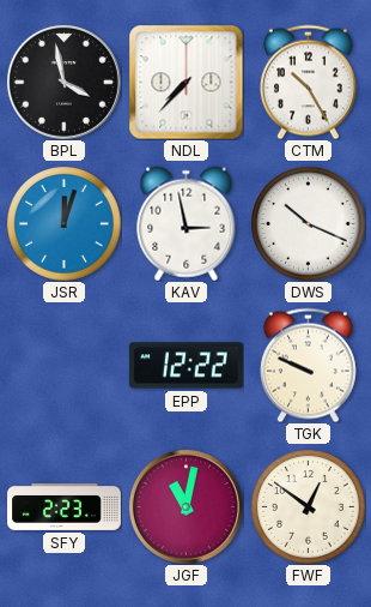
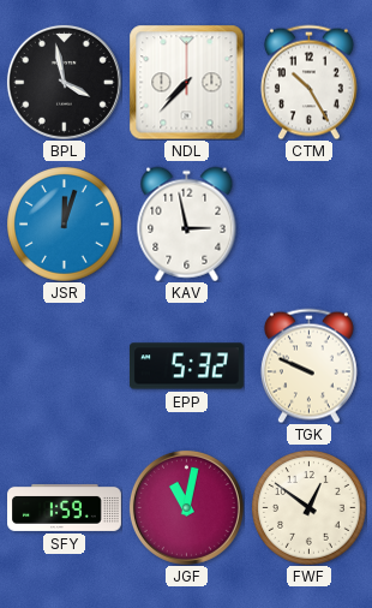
DWS: 10:19 -> none (309, 224)
EPP: 12:22 -> 5:32 (186, 366)
SFY: 2:23 -> 1:59 (65, 507)
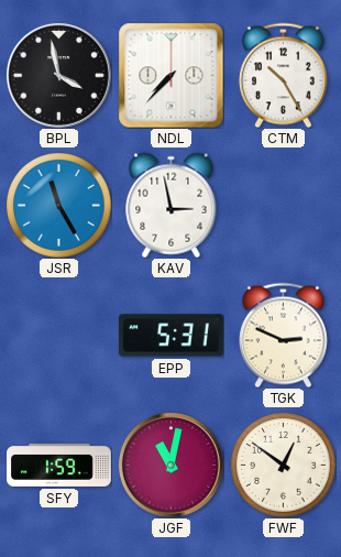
JSR: 12:03 -> 11:25 (59, 206)
EPP: 5:32 -> 5:31 (170, 336)
TGK: 9:49 -> 2:49 (283, 335)
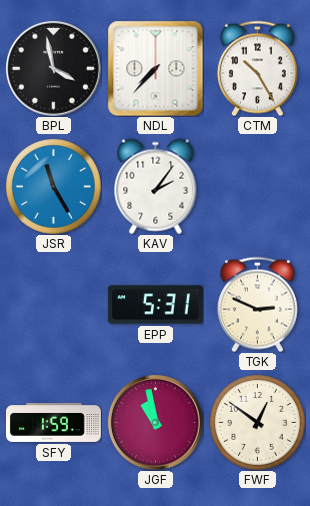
KAV: 2:58 -> 2:06 (156, 186)
JGF: 11:02 -> 10:58 (155, 422)
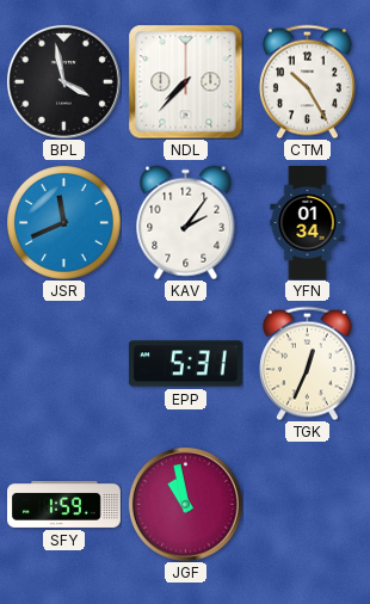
JSR: 11:25 -> 11:41 (64, 223)
YFN: none -> 01:34 (308, 223)
TGK: 2:49 -> 12:34 (307, 363)
FWF: 12:51 -> none (258, 423)
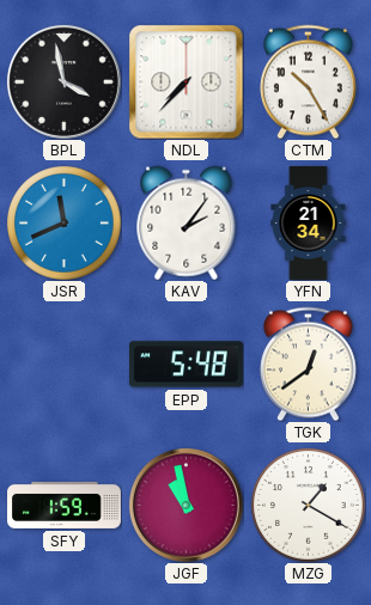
YFN: 01:34 -> 21:34 (309, 224)
EPP: 5:31 -> 5:48 (185, 365)
TGK: 12:34 -> 12:39 (308, 363)
MZG: none -> 1:20 (309, 506)
